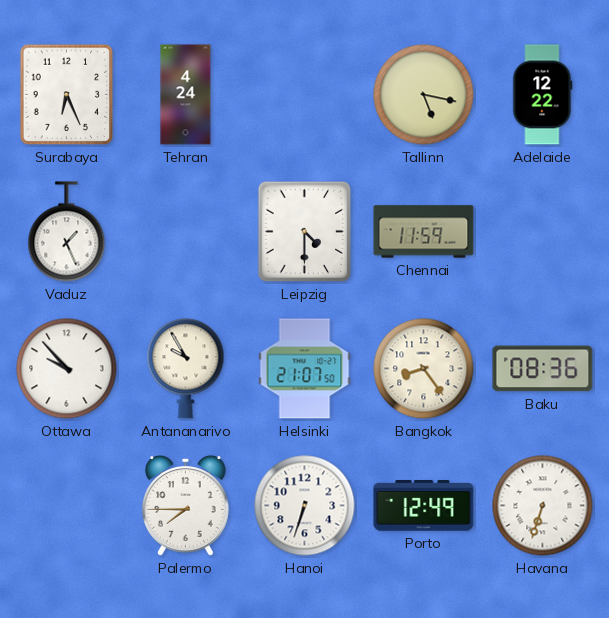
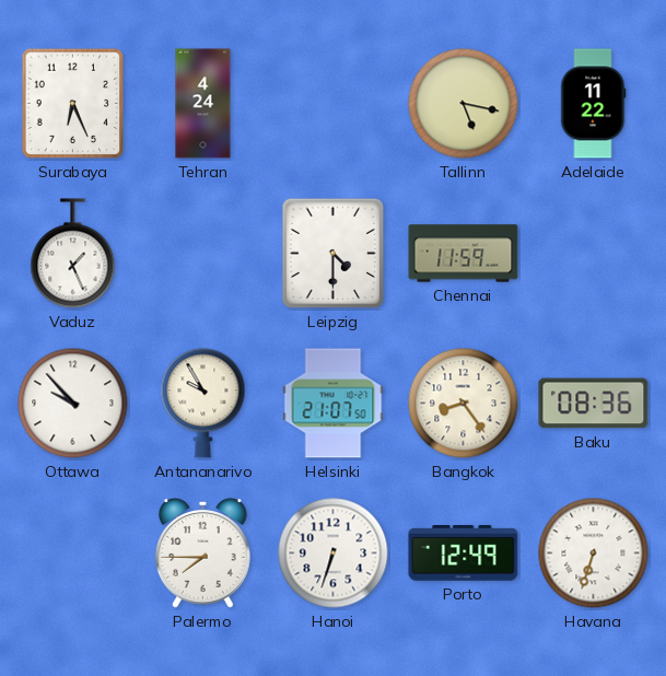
Adelaide: 12:22 -> 11:22 (594, 104)
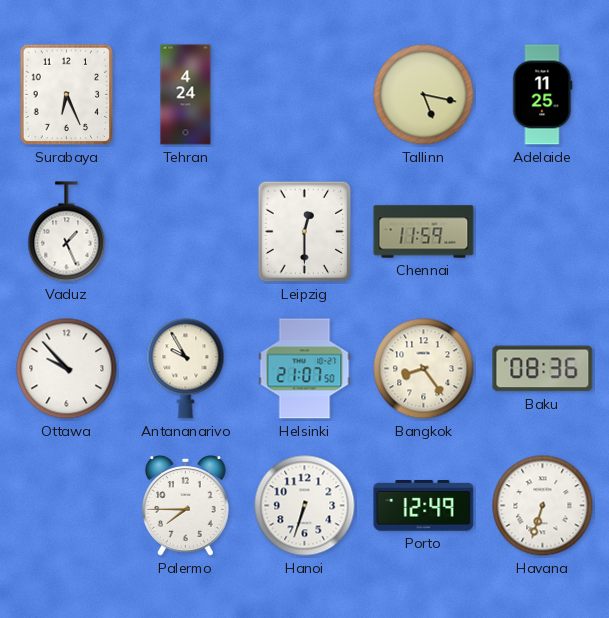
Adelaide: 11:22 -> 11:25 (543, 95)
Leipzig: 4:30 -> 12:30 (305, 232)
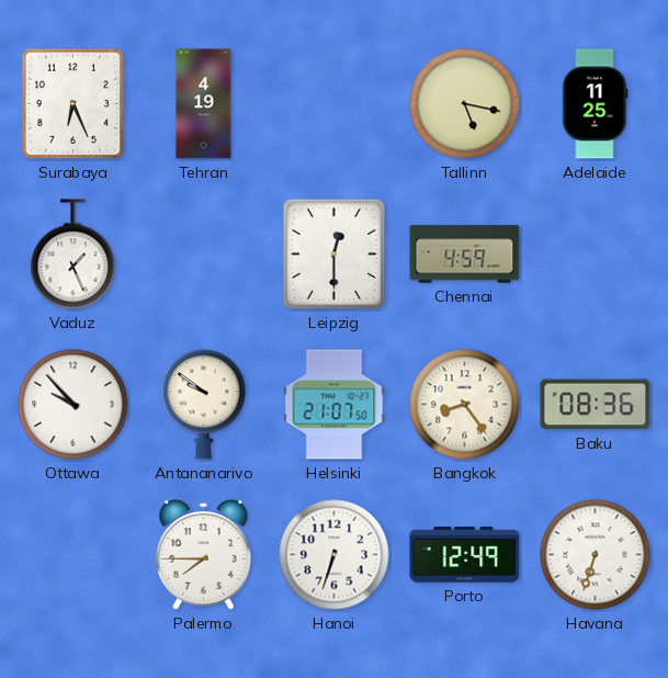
Tehran: 4:24 -> 4:19 (204, 104)
Chennai: 11:59 -> 4:59 (465, 255)
Antananarivo: 9:55 -> 9:51 (204, 405)
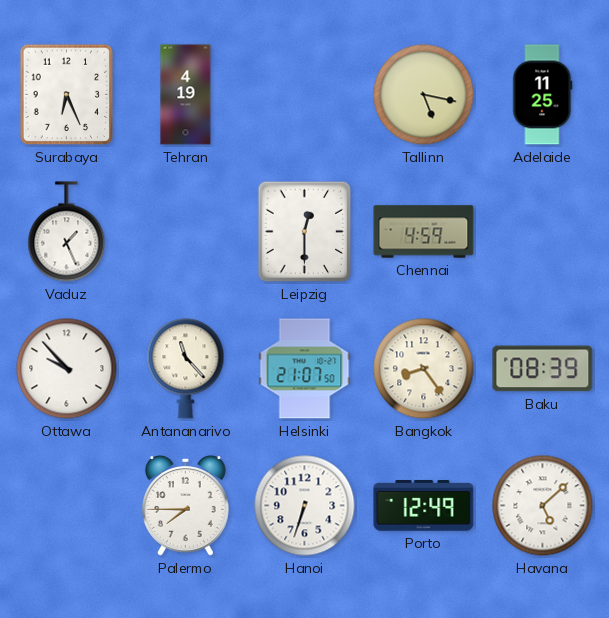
Antananarivo: 9:51 -> 11:23 (186, 369)
Baku: 08:36 -> 08:39 (543, 369)
Havana: 6:33 -> 5:08 (543, 506)
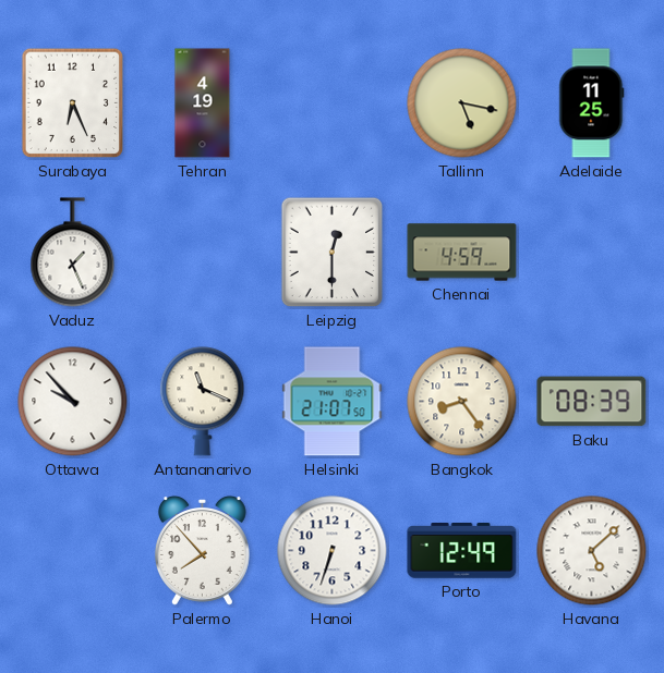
Antananarivo: 11:23 -> 11:19 (203, 402)
Palermo: 7:45 -> 7:53 (202, 551)
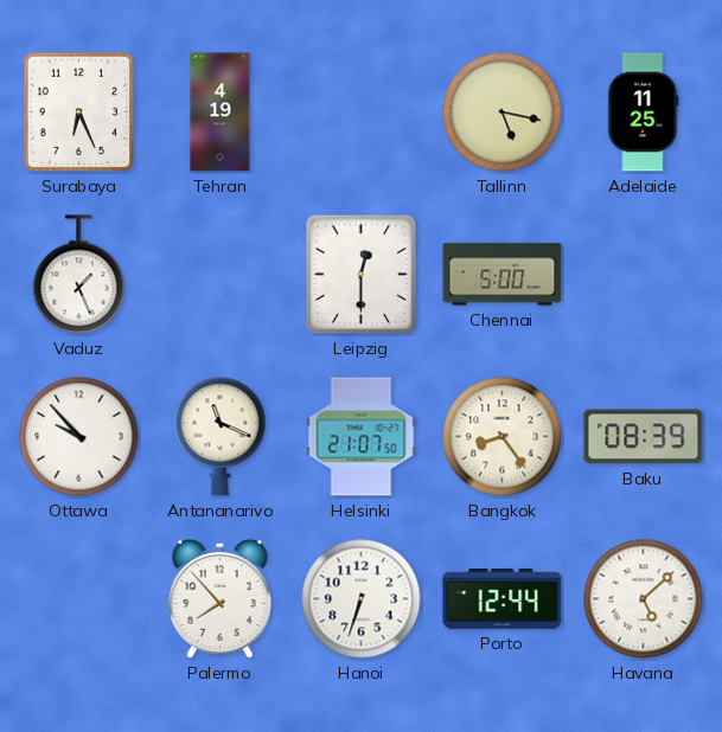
Chennai: 4:59 -> 5:00 (503, 275)
Porto: 12:49 -> 12:44 (503, 599)
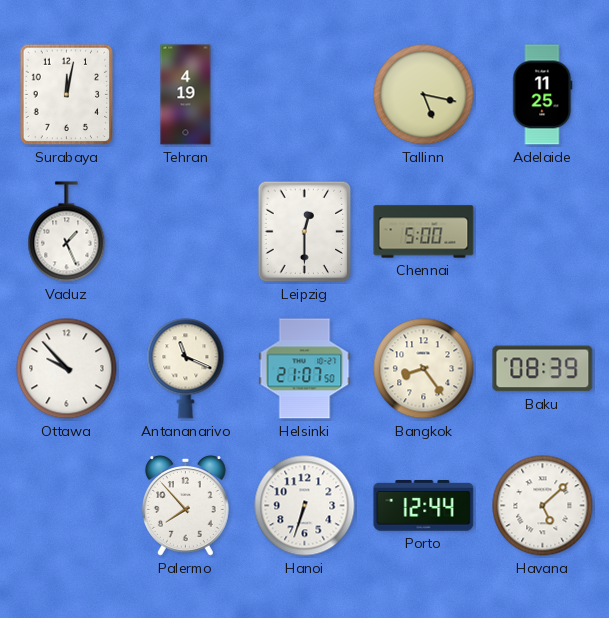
Surabaya: 6:26 -> 12:02 (67, 95)
